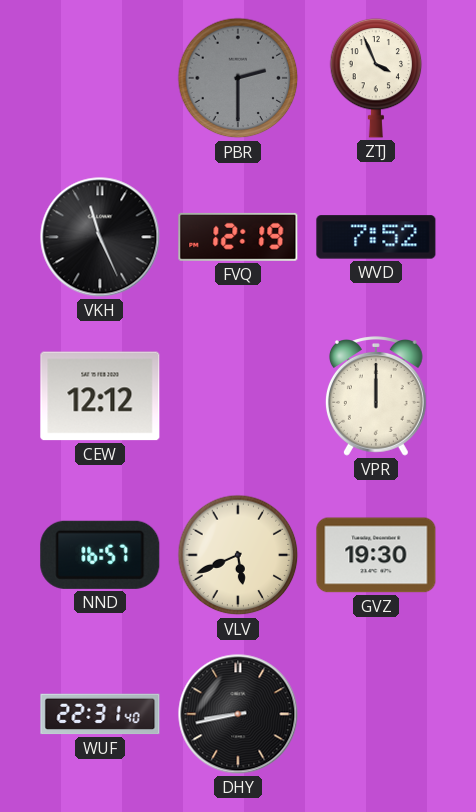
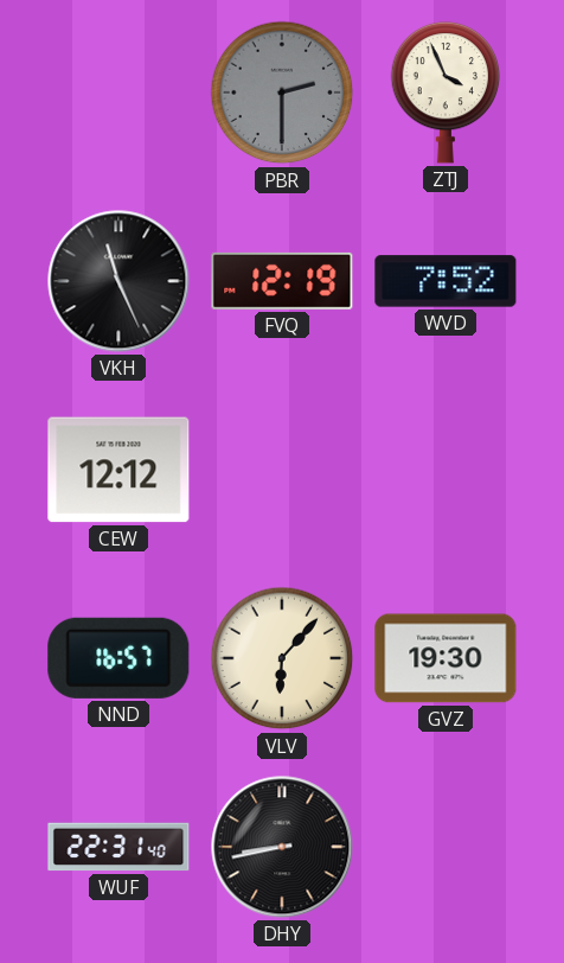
VPR: 12:00 -> none (376, 396)
VLV: 5:41 -> 6:07 (282, 658)
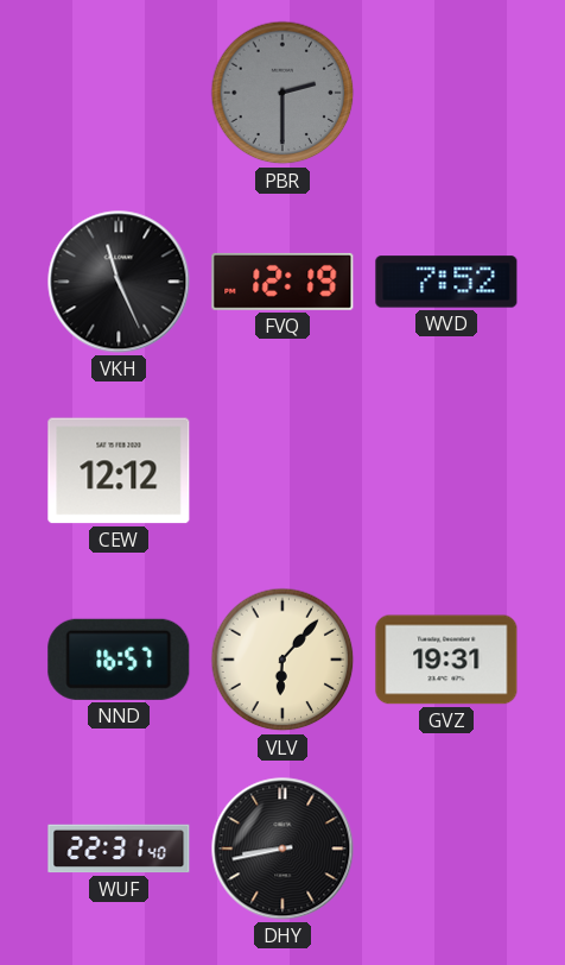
ZTJ: 3:56 -> none (446, 93)
GVZ: 19:30 -> 19:31 (446, 660)
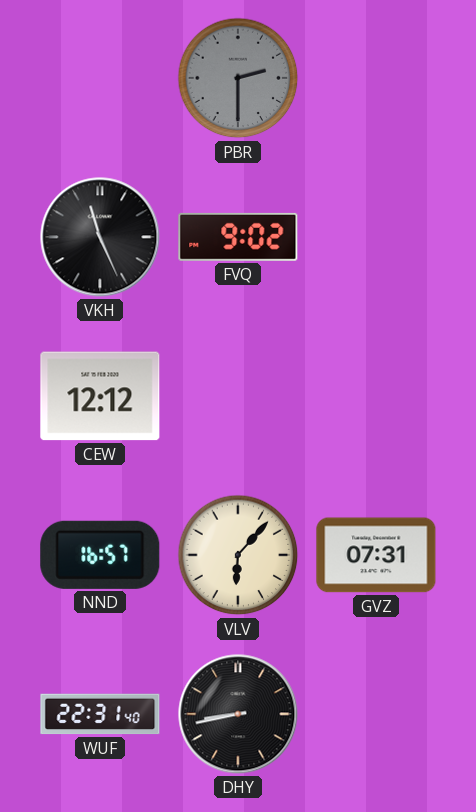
FVQ: 12:19 -> 9:02 (238, 237)
WVD: 7:52 -> none (446, 282)
GVZ: 19:31 -> 07:31 (376, 555)
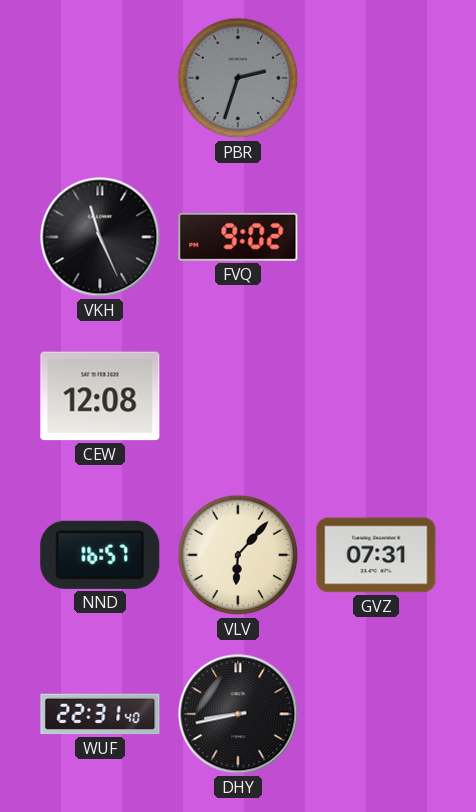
PBR: 2:30 -> 2:33 (238, 78)
CEW: 12:12 -> 12:08 (100, 396)
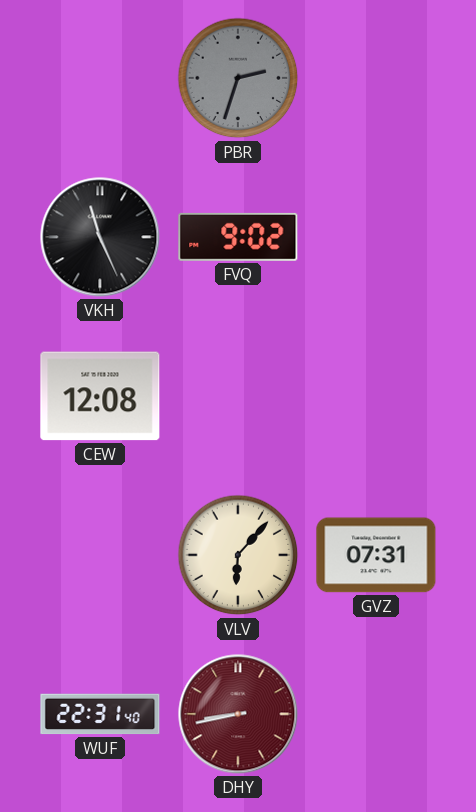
NND: 16:57 -> none (100, 555)
DHY dial: black -> burgundy (238, 714)
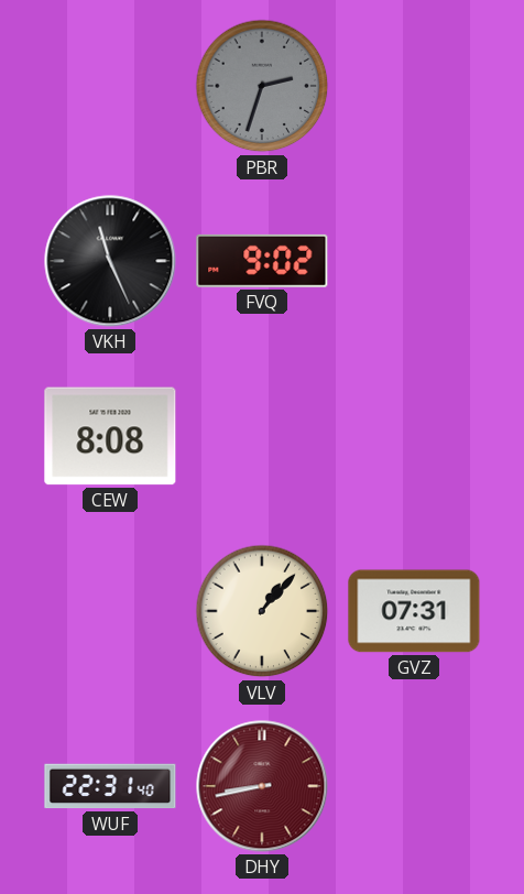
CEW: 12:08 -> 8:08 (110, 436)
VLV: 6:07 -> 1:07 (262, 611)
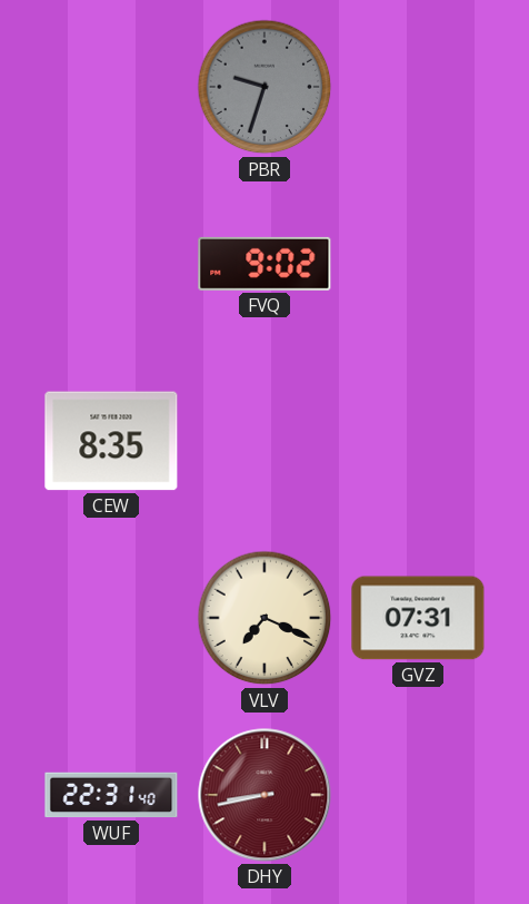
PBR: 2:33 -> 9:33 (264, 87)
VKH: 11:26 -> none (110, 261)
CEW: 8:08 -> 8:35 (111, 441)
VLV: 1:07 -> 7:19 (264, 618)
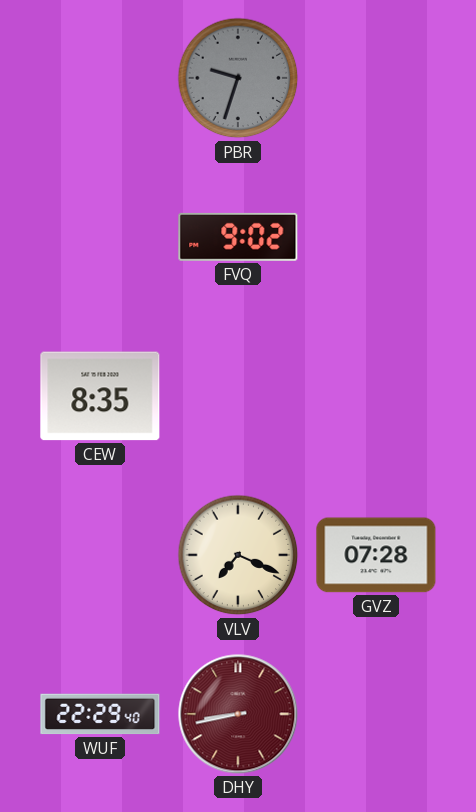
GVZ: 07:31 -> 07:28 (376, 555)
WUF: 22:31 -> 22:29 (100, 714)
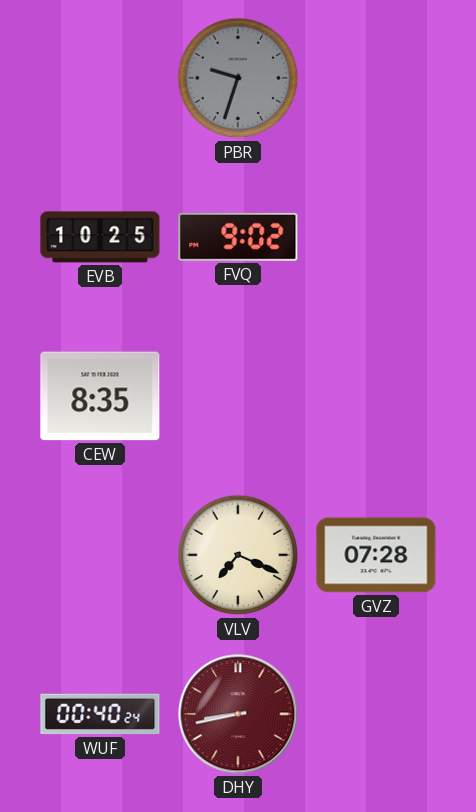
EVB: none -> 10:25 (100, 237)
WUF: 22:29 -> 00:40 (100, 714)
